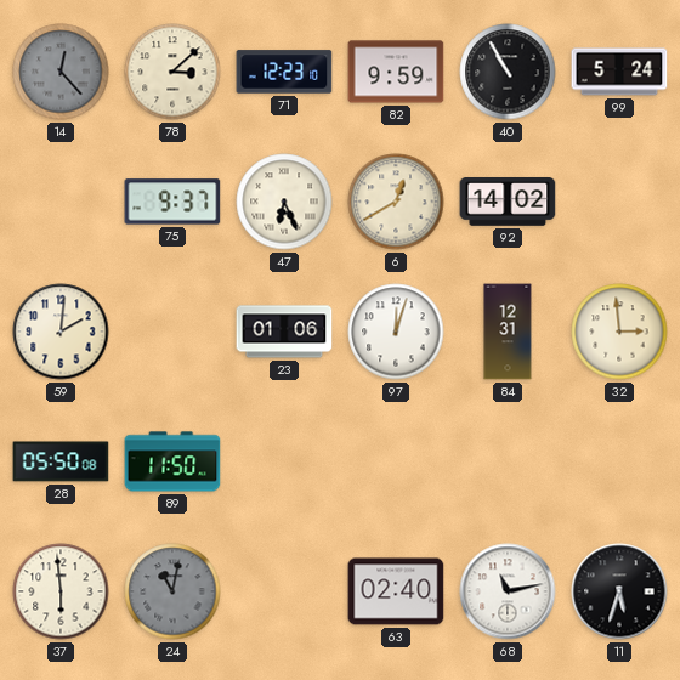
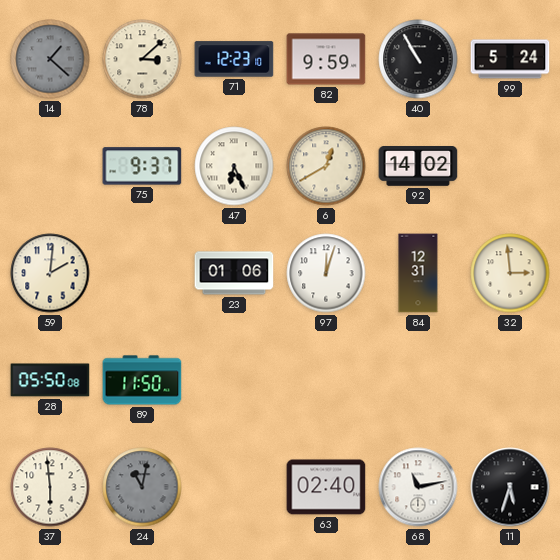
14: 12:23 -> 1:22 (50, 59)
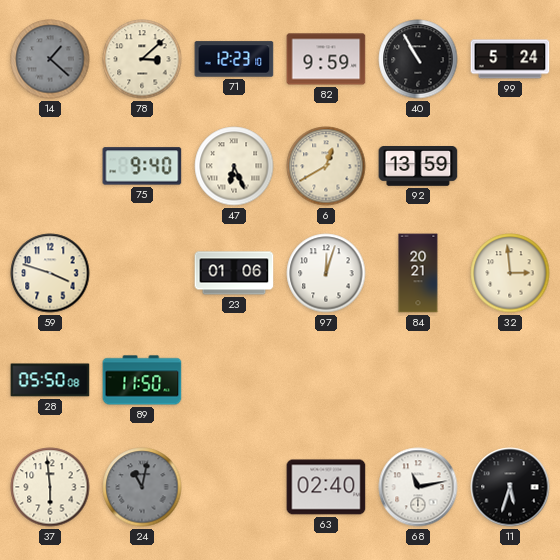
75: 9:37 -> 9:40 (142, 166)
92: 14:02 -> 13:59 (418, 167)
59: 2:01 -> 3:48 (50, 273)
84: 12:31 -> 20:21 (418, 273)
